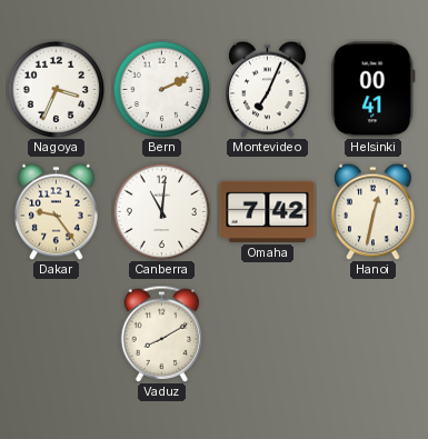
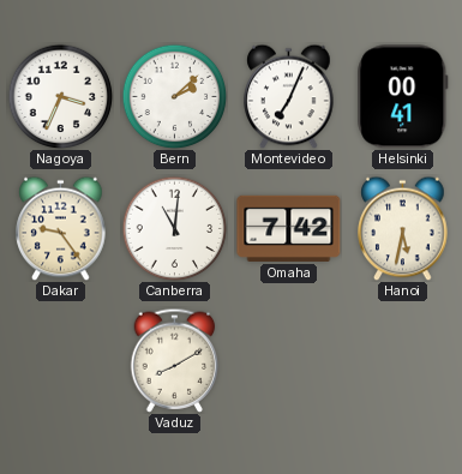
Bern: 2:11 -> 2:08 (174, 96)
Hanoi: 12:32 -> 5:32 (403, 228)
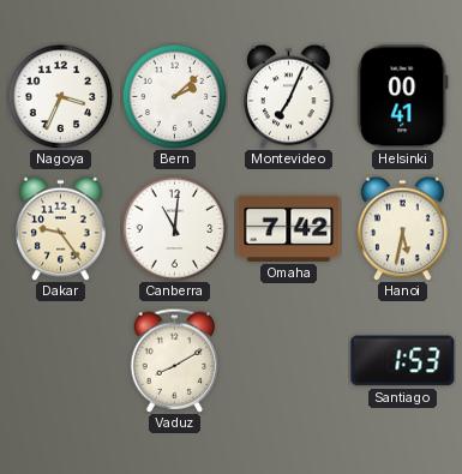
Santiago: none -> 1:53 (403, 361)
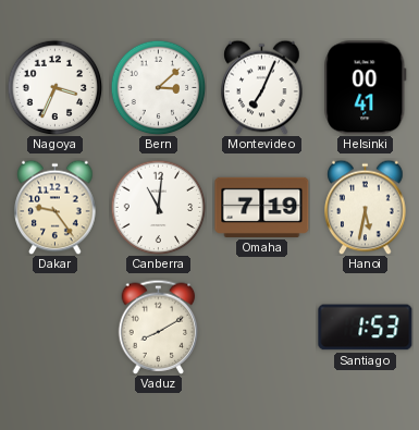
Bern: 2:08 -> 3:08 (158, 87)
Omaha: 7:42 -> 7:19 (262, 207)
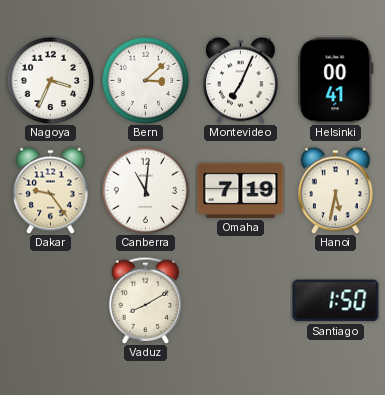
Santiago: 1:53 -> 1:50 (336, 301)
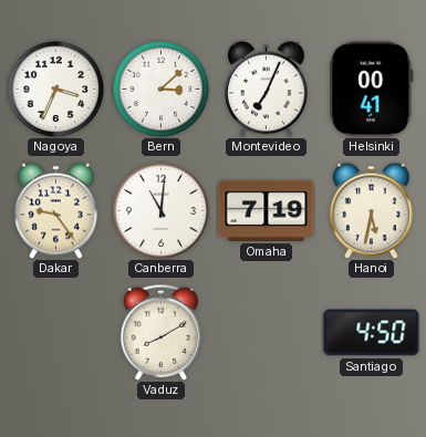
Santiago: 1:50 -> 4:50 (372, 333)
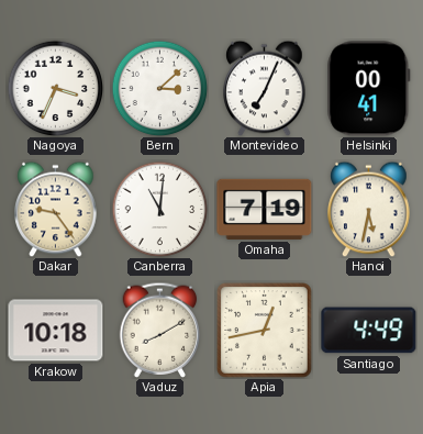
Krakow: none -> 10:18 (56, 331)
Apia: none -> 12:43 (265, 331)
Santiago: 4:50 -> 4:49 (369, 331)
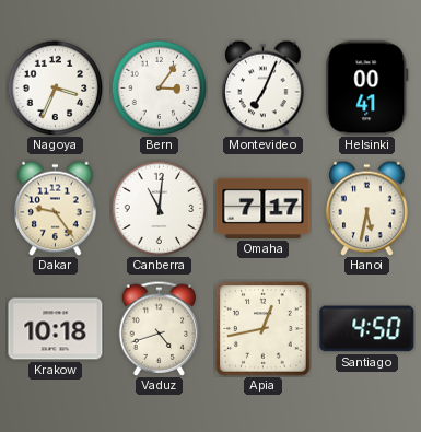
Bern: 3:08 -> 3:06 (159, 87)
Omaha: 7:19 -> 7:17 (264, 208)
Vaduz: 8:10 -> 4:42 (160, 328)
Santiago: 4:49 -> 4:50 (367, 329)
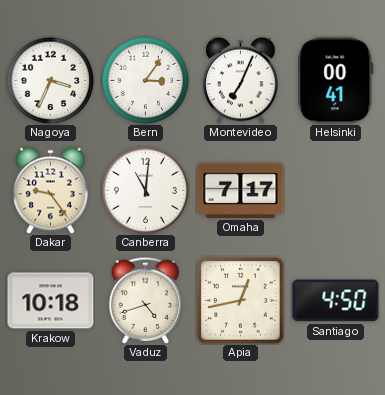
Hanoi: 5:32 -> none (367, 208)
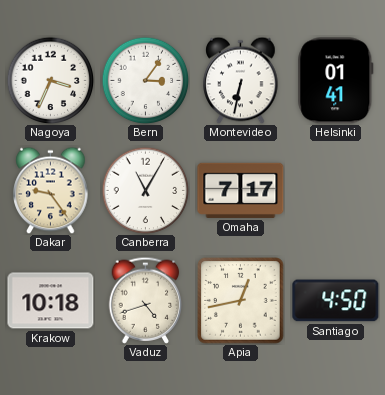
Montevideo: 7:04 -> 6:32 (241, 80)
Helsinki: 00:41 -> 01:41 (336, 81)
Canberra: 11:01 -> 11:05 (145, 190)
